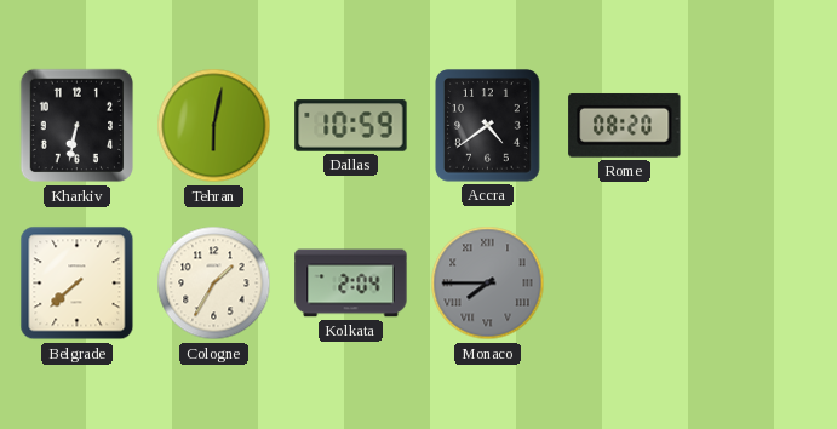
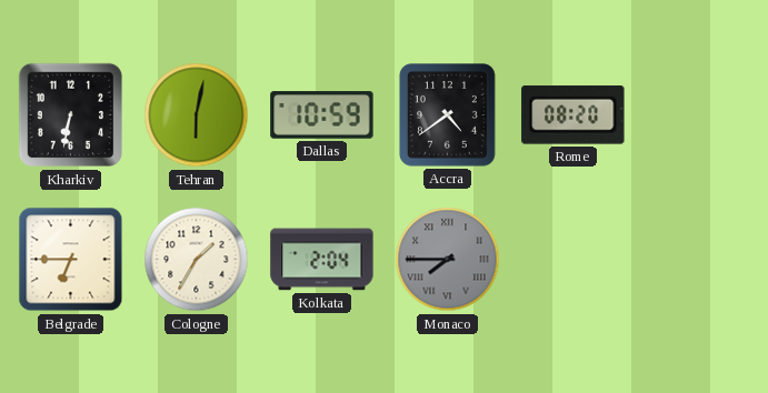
Belgrade: 7:38 -> 6:45 (71, 260)
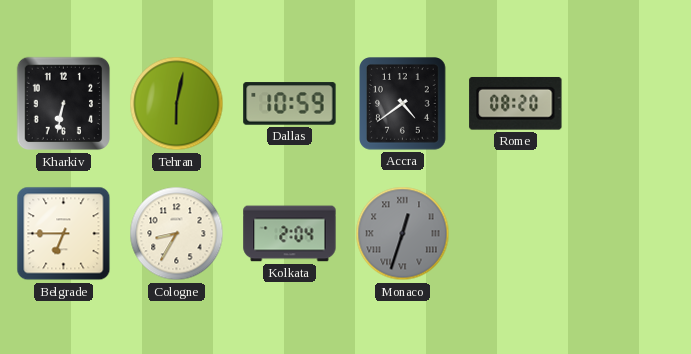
Cologne: 1:35 -> 8:35 (177, 234)
Monaco: 7:45 -> 12:33 (403, 234)
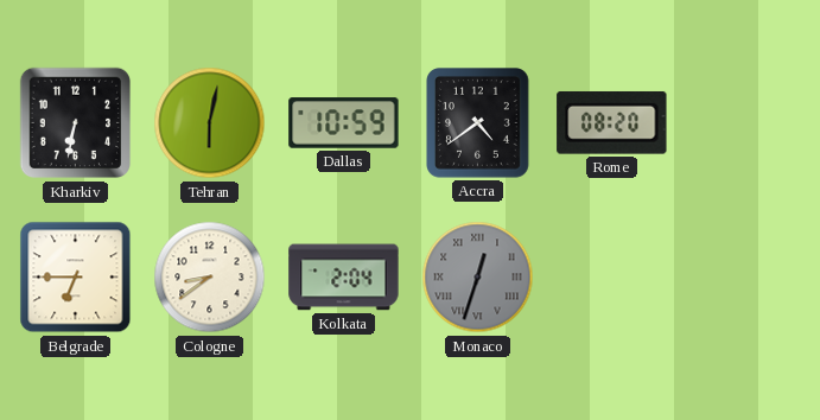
Cologne: 8:35 -> 8:39 (210, 278)
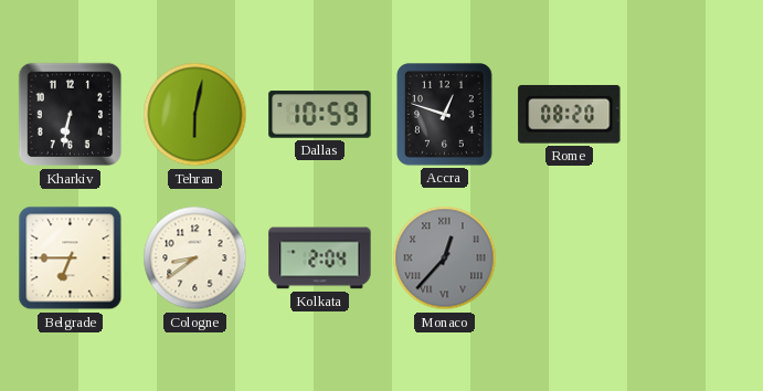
Accra: 4:39 -> 12:48 (445, 115)
Monaco: 12:33 -> 12:37 (445, 258)
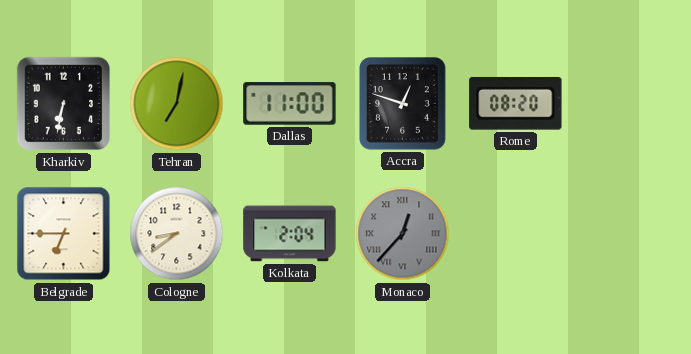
Tehran: 6:02 -> 7:02 (177, 104)
Dallas: 10:59 -> 11:00 (290, 104)
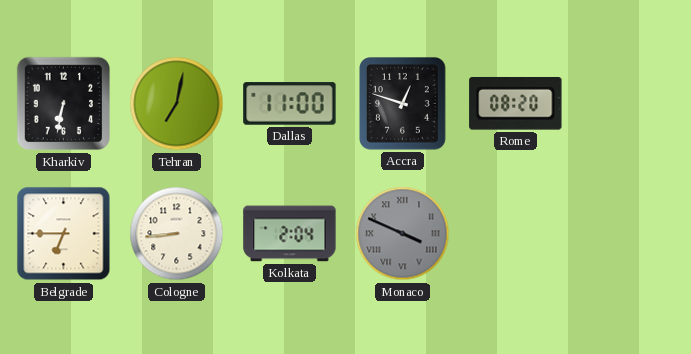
Cologne: 8:39 -> 8:44 (177, 234)
Monaco: 12:37 -> 3:49 (403, 234)
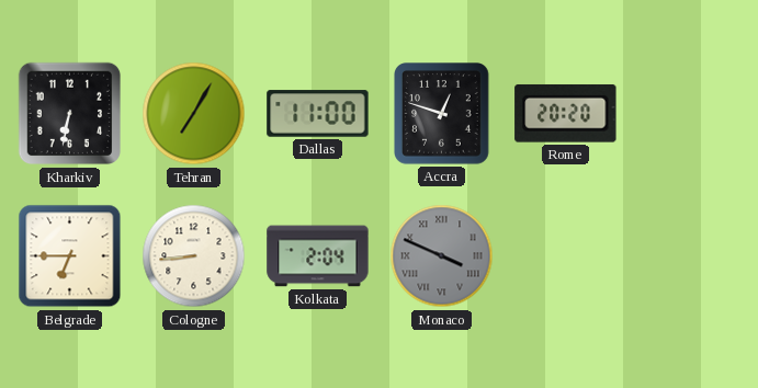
Tehran: 7:02 -> 7:05 (194, 114)
Rome: 08:20 -> 20:20 (566, 113)
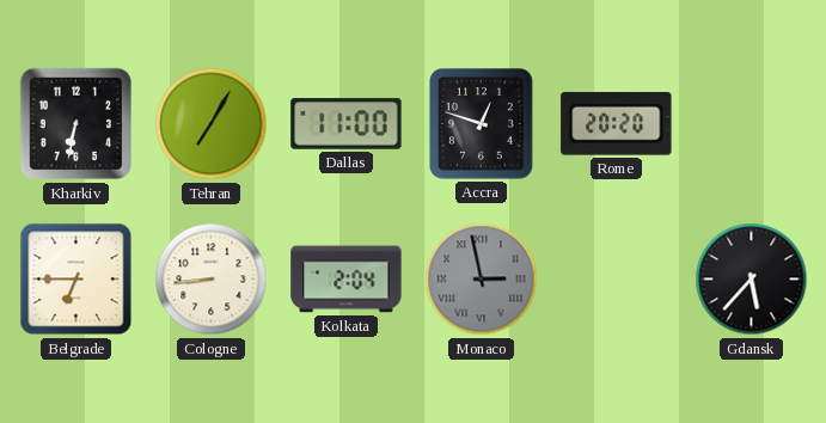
Monaco: 3:49 -> 2:58 (482, 280)
Gdansk: none -> 5:37 (752, 280)
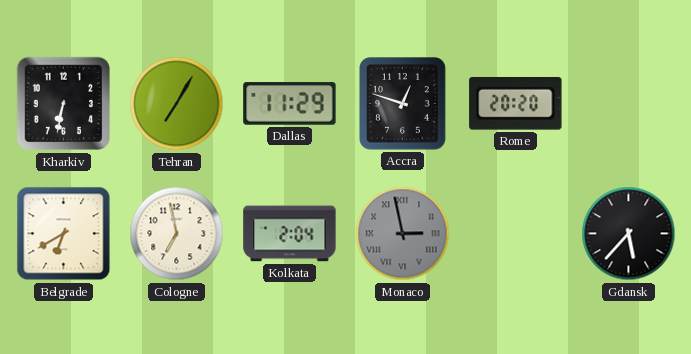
Dallas: 11:00 -> 11:29 (290, 104)
Belgrade: 6:45 -> 6:40 (64, 234)
Cologne: 8:44 -> 6:58 (177, 234)
